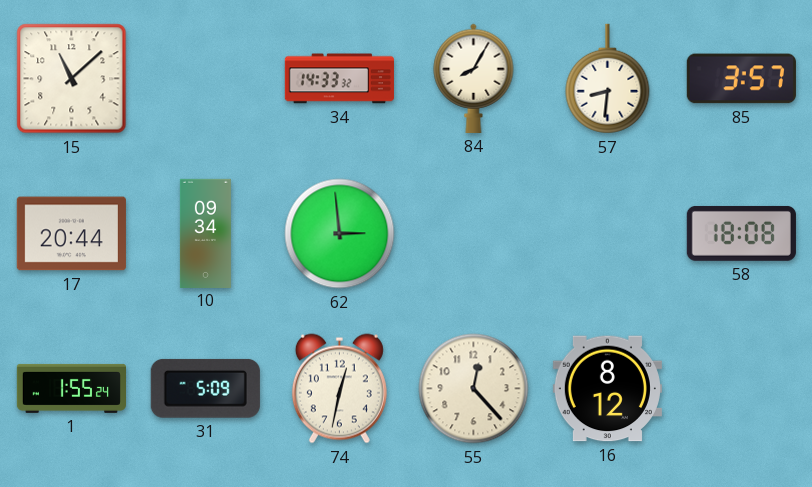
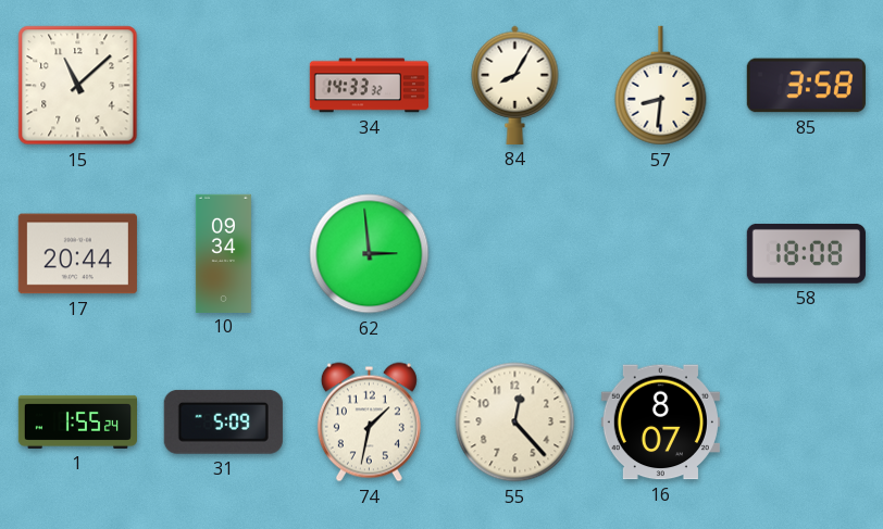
85: 3:57 -> 3:58 (806, 86)
74: 12:32 -> 1:32 (369, 423)
16: 8:12 -> 8:07 (660, 423)
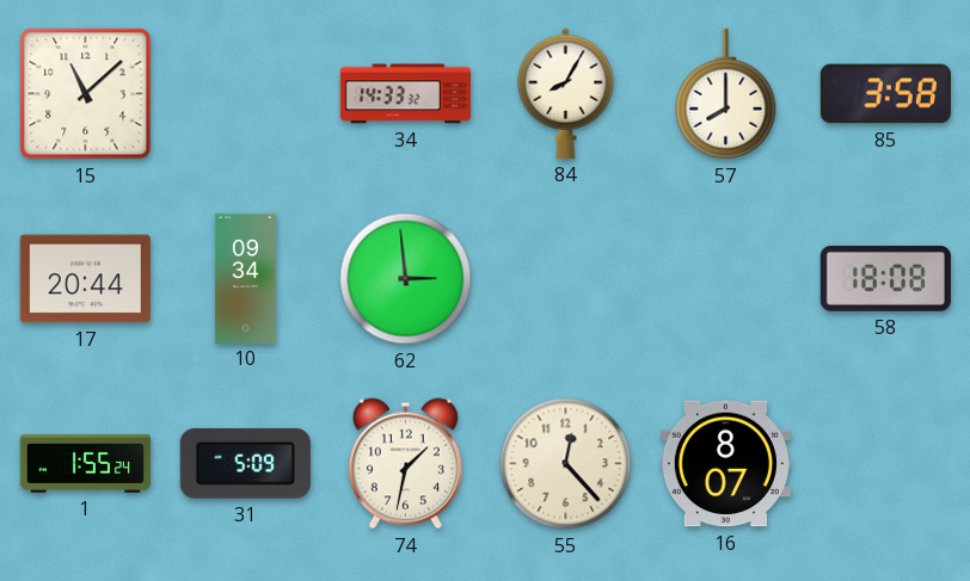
57: 8:31 -> 8:00 (726, 94)
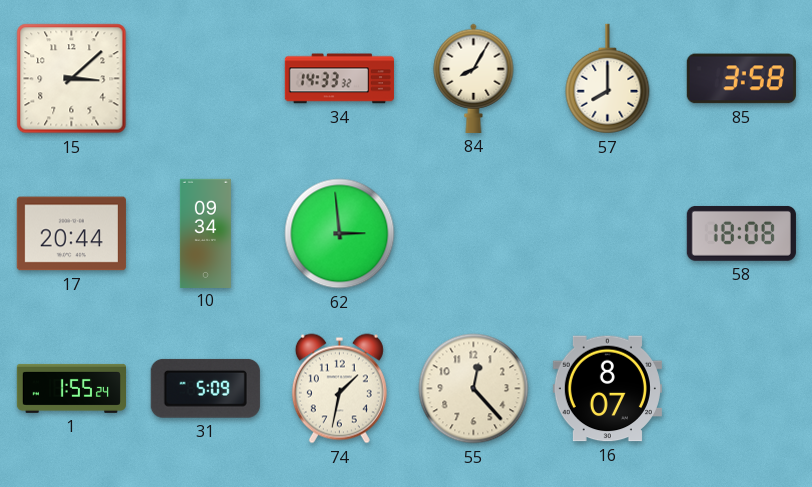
15: 11:08 -> 3:08 (72, 79)
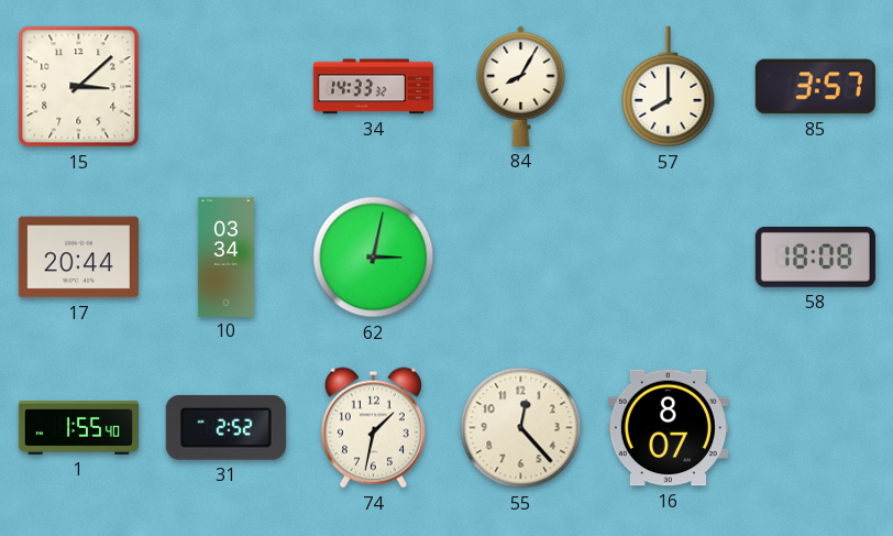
85: 3:58 -> 3:57 (815, 87)
10: 09:34 -> 03:34 (225, 256)
62: 2:59 -> 3:02 (374, 258)
1: 1:55:24 -> 1:55:40 (78, 427)
31: 5:09 -> 2:52 (225, 427)
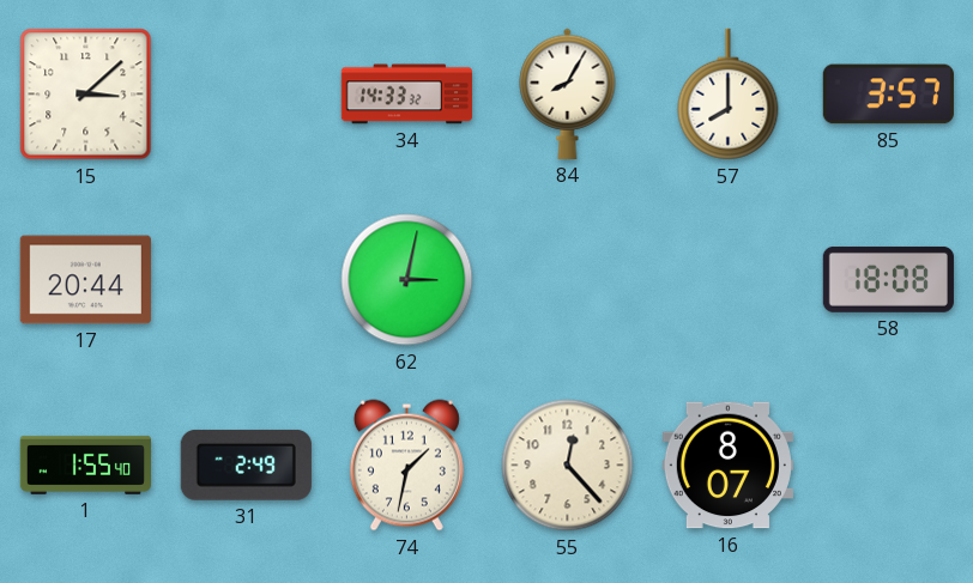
10: 03:34 -> none (225, 256)
31: 2:52 -> 2:49 (246, 464)
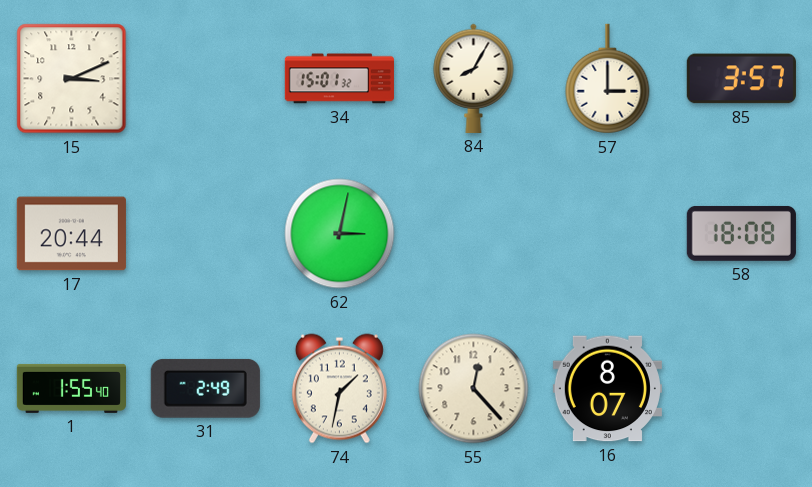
15: 3:08 -> 3:11 (72, 79)
34: 14:33 -> 15:01 (339, 79)
57: 8:00 -> 3:00 (608, 79)
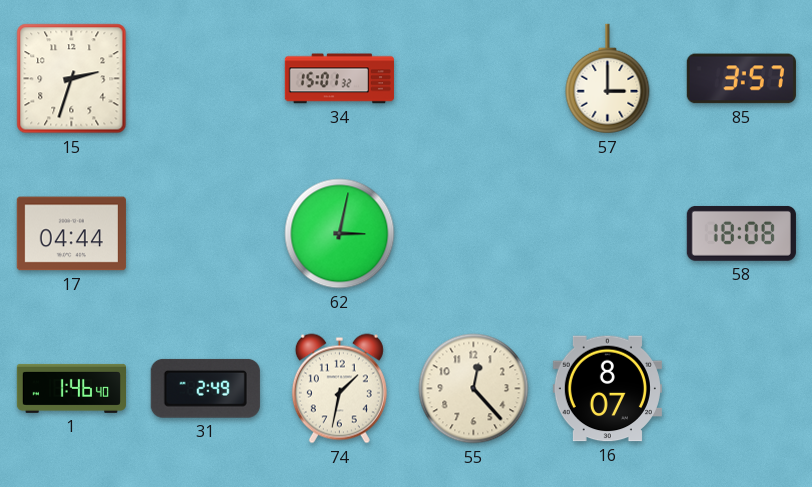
15: 3:11 -> 2:33 (72, 79)
84: 8:05 -> none (474, 78)
17: 20:44 -> 04:44 (71, 234)
1: 1:55 -> 1:46 (71, 388)
